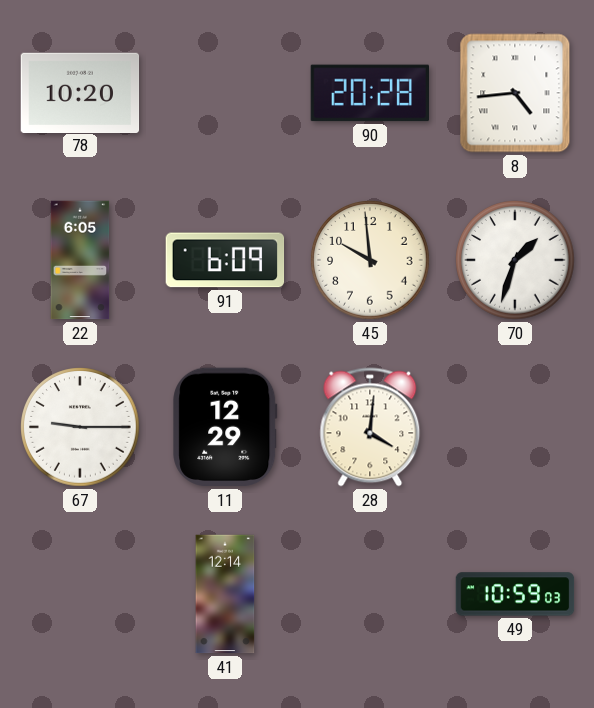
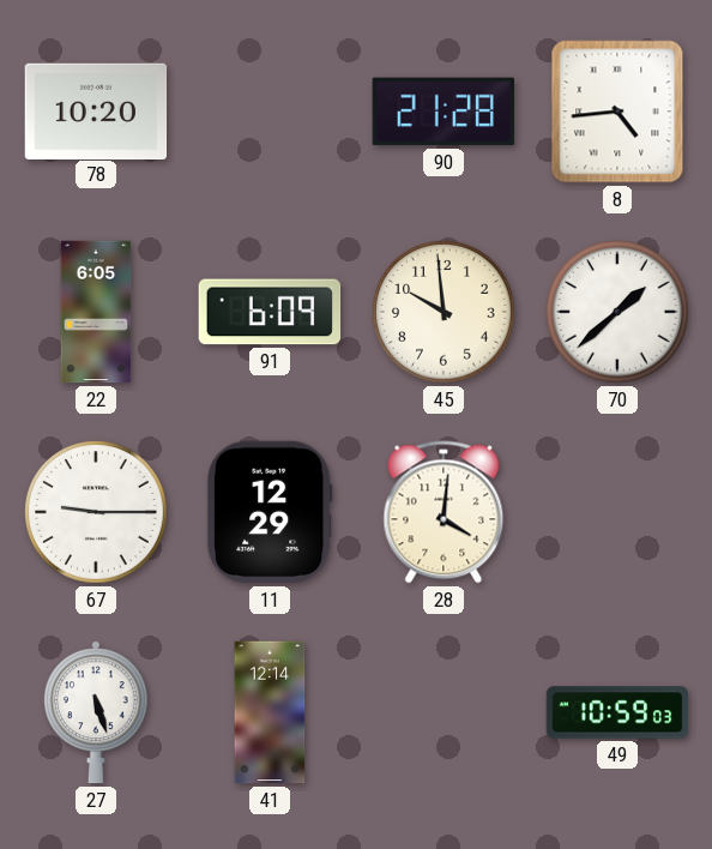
90: 20:28 -> 21:28 (442, 112)
70: 1:33 -> 1:38 (617, 312)
27: none -> 5:27 (97, 712)
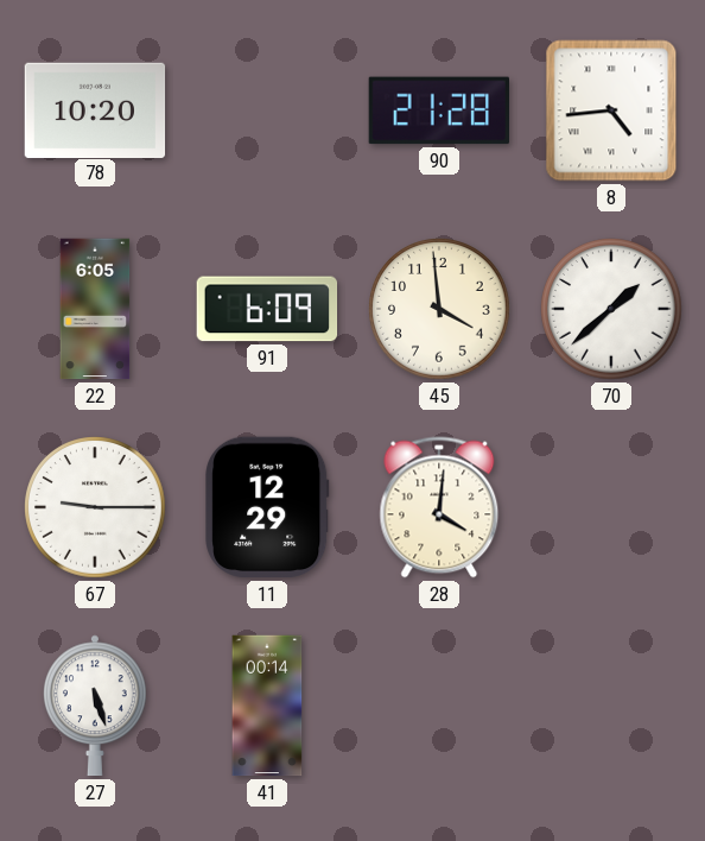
45: 9:59 -> 3:59 (439, 309)
41: 12:14 -> 00:14 (267, 706)
49: 10:59 -> none (617, 712)
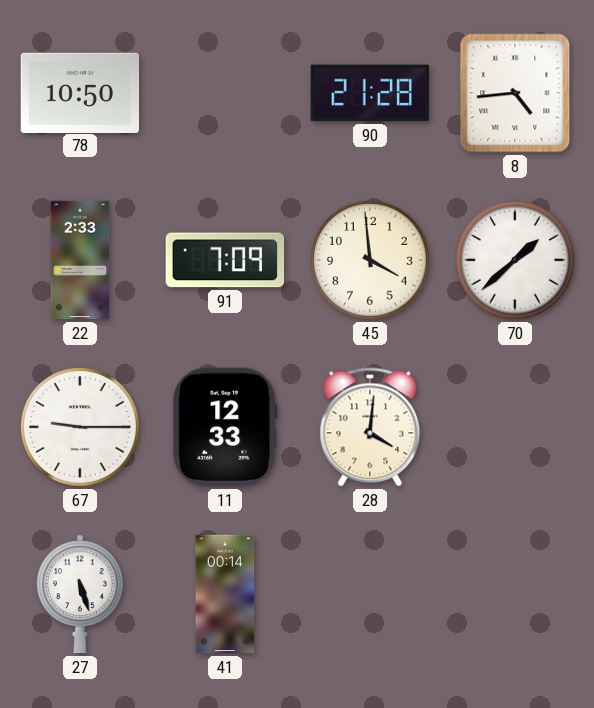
78: 10:20 -> 10:50 (80, 92)
22: 6:05 -> 2:33 (80, 260)
91: 6:09 -> 7:09 (225, 260)
11: 12:29 -> 12:33 (225, 427)
